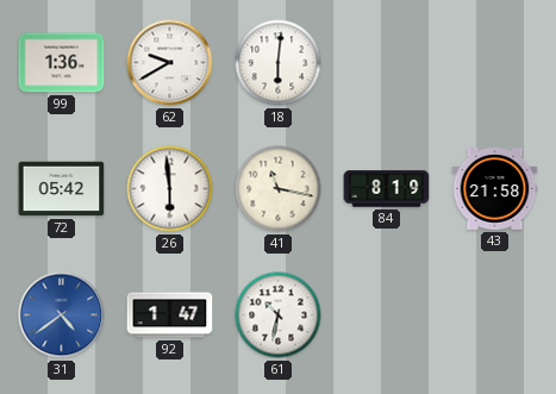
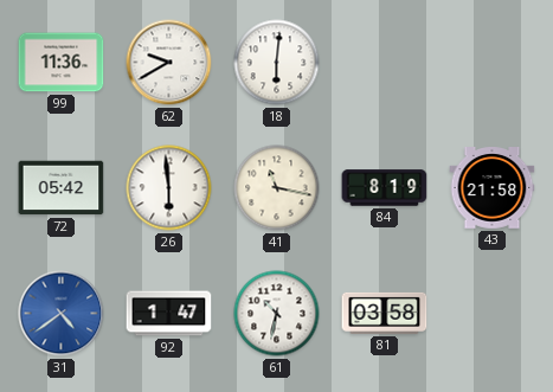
99: 1:36 -> 11:36 (62, 63)
81: none -> 03:58 (385, 313)
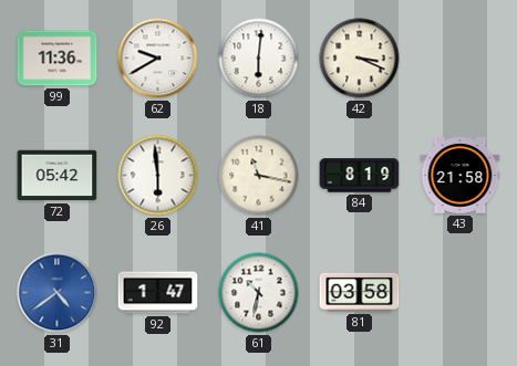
42: none -> 3:19 (360, 59)
